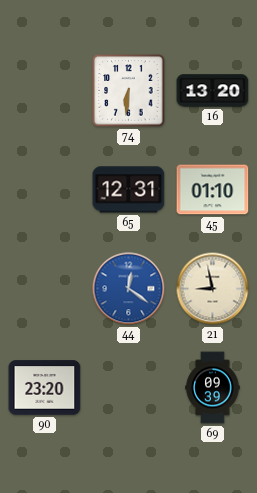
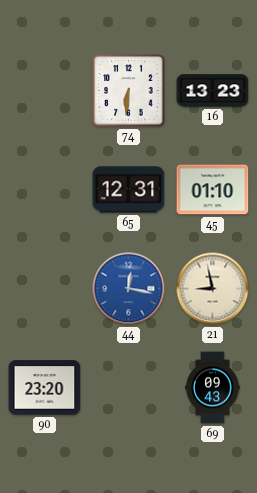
16: 13:20 -> 13:23 (213, 91)
44: 12:21 -> 12:17 (129, 289)
69: 09:39 -> 09:43 (213, 388)
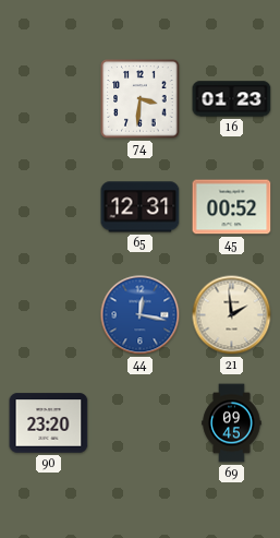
74: 6:31 -> 3:31 (141, 99)
16: 13:23 -> 01:23 (232, 99)
45: 01:10 -> 00:52 (232, 207)
21: 8:58 -> 1:59 (232, 315)
69: 09:43 -> 09:45 (232, 423)
